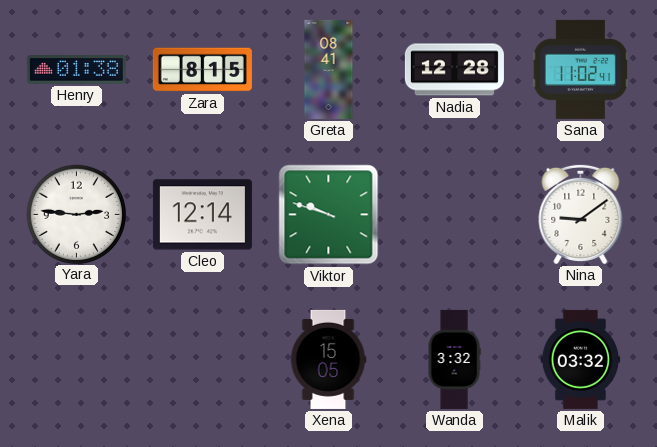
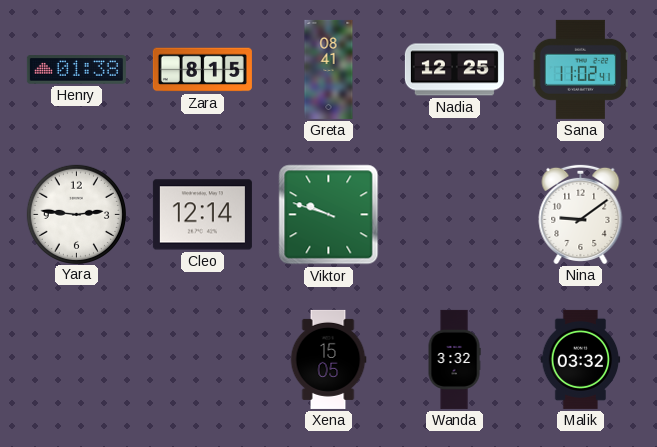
Nadia: 12:28 -> 12:25 (454, 70)
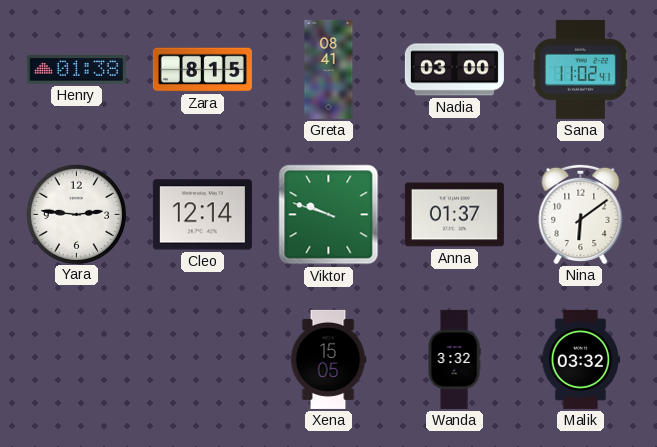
Nadia: 12:25 -> 03:00 (454, 70)
Anna: none -> 01:37 (454, 215)
Nina: 9:09 -> 6:09 (581, 214)
